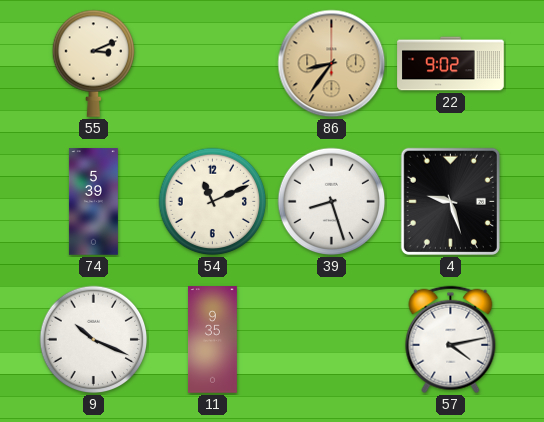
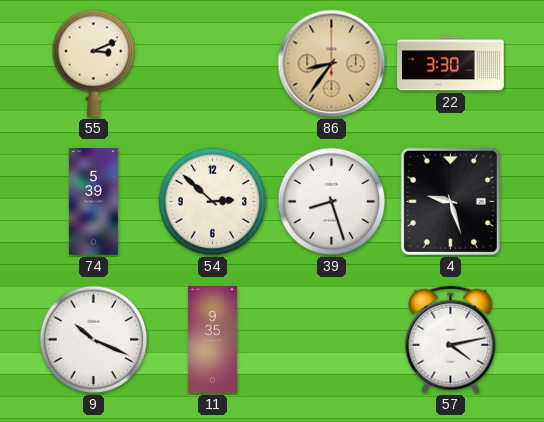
22: 9:02 -> 3:30 (451, 64)
54: 11:11 -> 2:52 (213, 202)
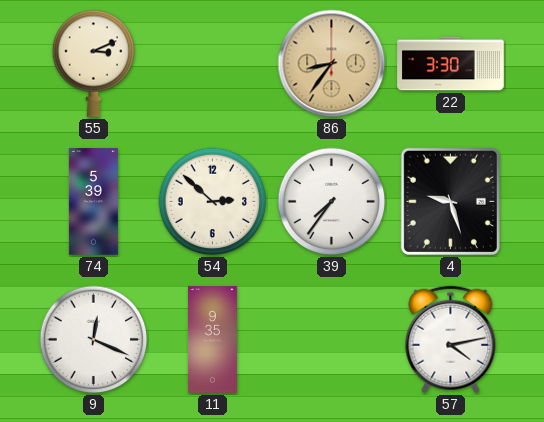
39: 8:27 -> 7:36 (332, 202)
9: 10:19 -> 12:19 (94, 340)
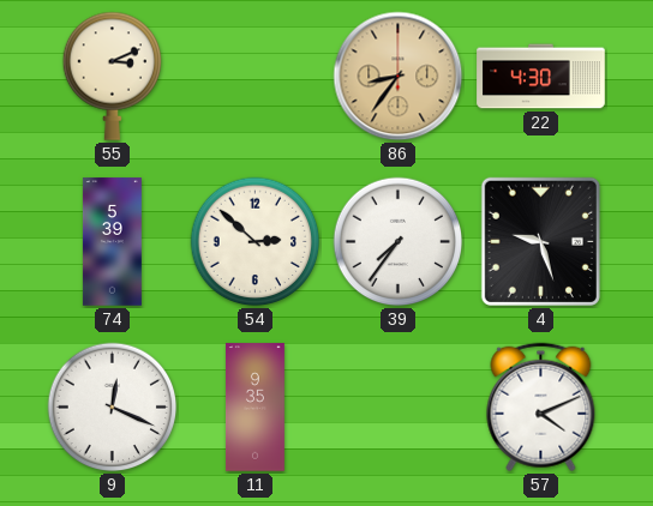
22: 3:30 -> 4:30 (541, 77)
57: 4:13 -> 4:11 (541, 408)
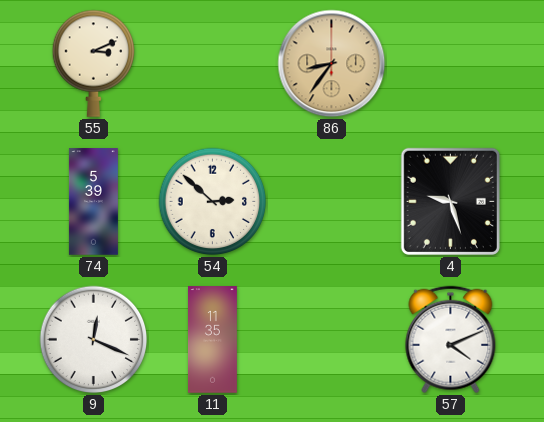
22: 4:30 -> none (541, 77)
39: 7:36 -> none (399, 242)
11: 9:35 -> 11:35 (213, 340)
